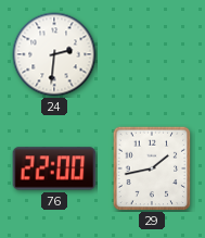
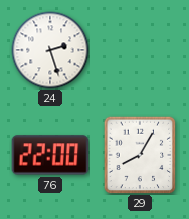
24: 2:31 -> 2:27 (50, 50)
29: 1:43 -> 8:05 (140, 155)
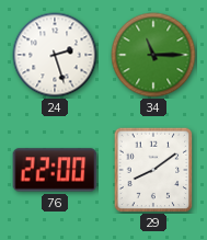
34: none -> 11:15 (153, 55)
29: 8:05 -> 8:09 (153, 170)
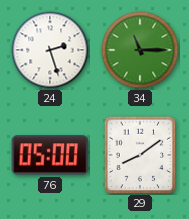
76: 22:00 -> 05:00 (50, 155)
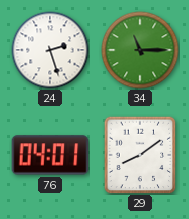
76: 05:00 -> 04:01 (50, 155)
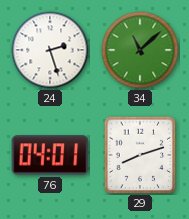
34: 11:15 -> 11:08 (140, 50)
29: 8:09 -> 8:12 (140, 155)
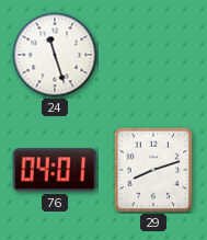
24: 2:27 -> 11:27 (55, 55)
34: 11:08 -> none (140, 50)
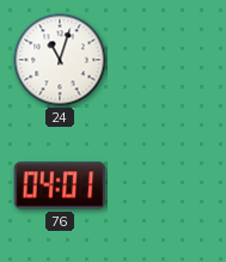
24: 11:27 -> 11:03 (60, 60)
29: 8:12 -> none (153, 170)
